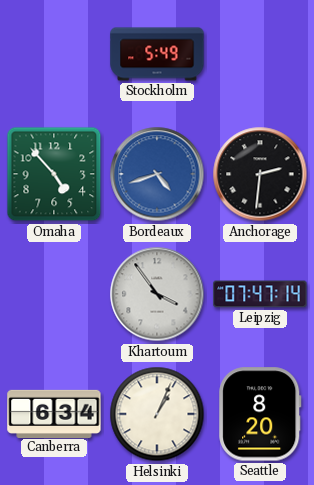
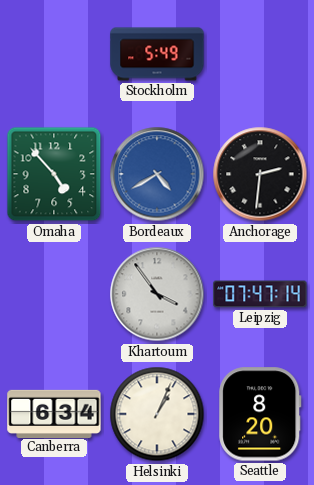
Bordeaux: 4:42 -> 4:40 (157, 174)
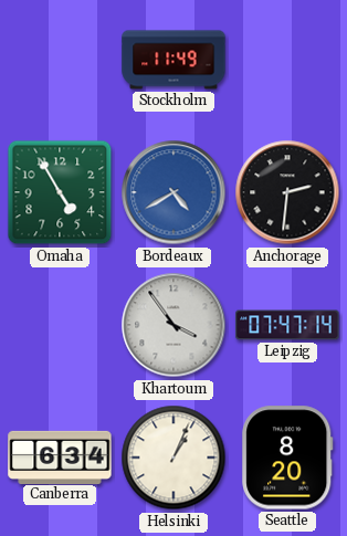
Stockholm: 5:49 -> 11:49 (173, 60)
Omaha: 4:53 -> 4:55 (60, 192)
